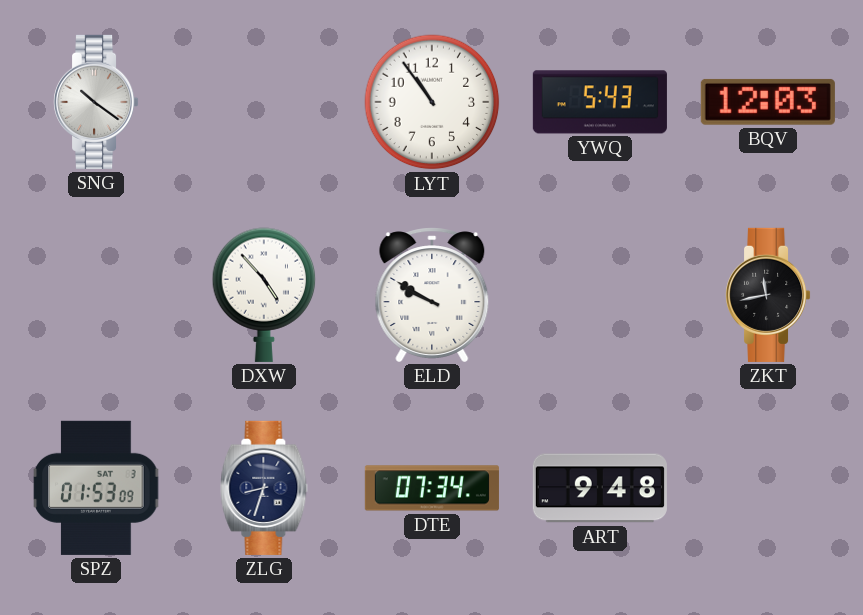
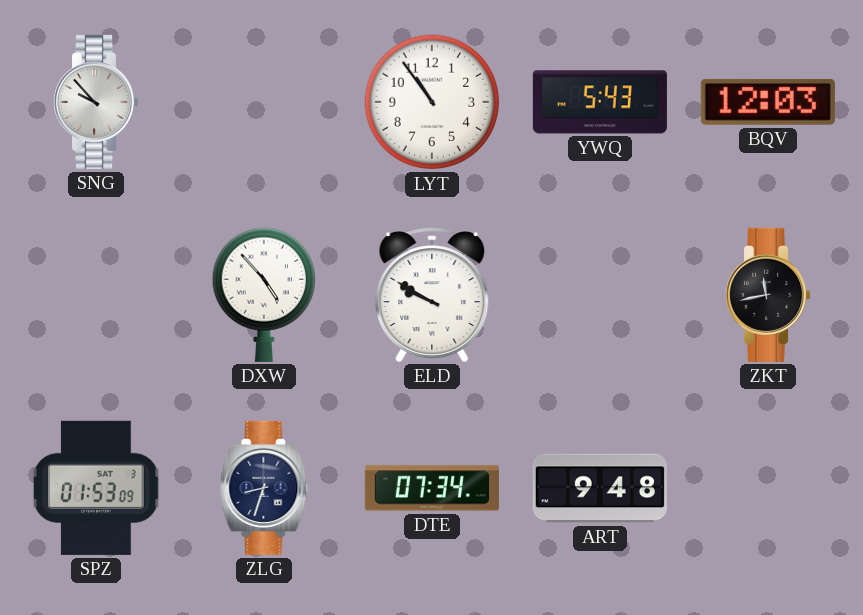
SNG: 10:21 -> 9:53 (97, 102)
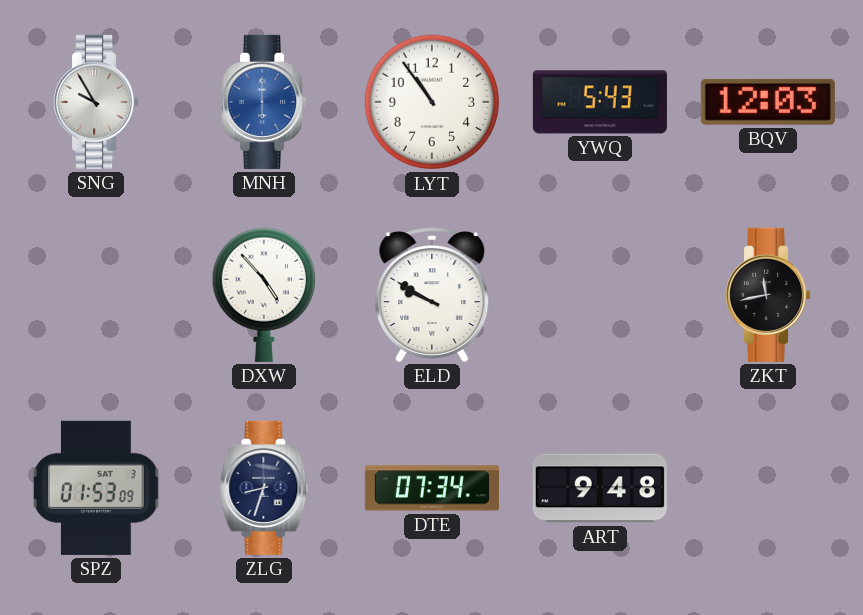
SNG: 9:53 -> 9:55 (97, 102)
MNH: none -> 6:00 (265, 102)
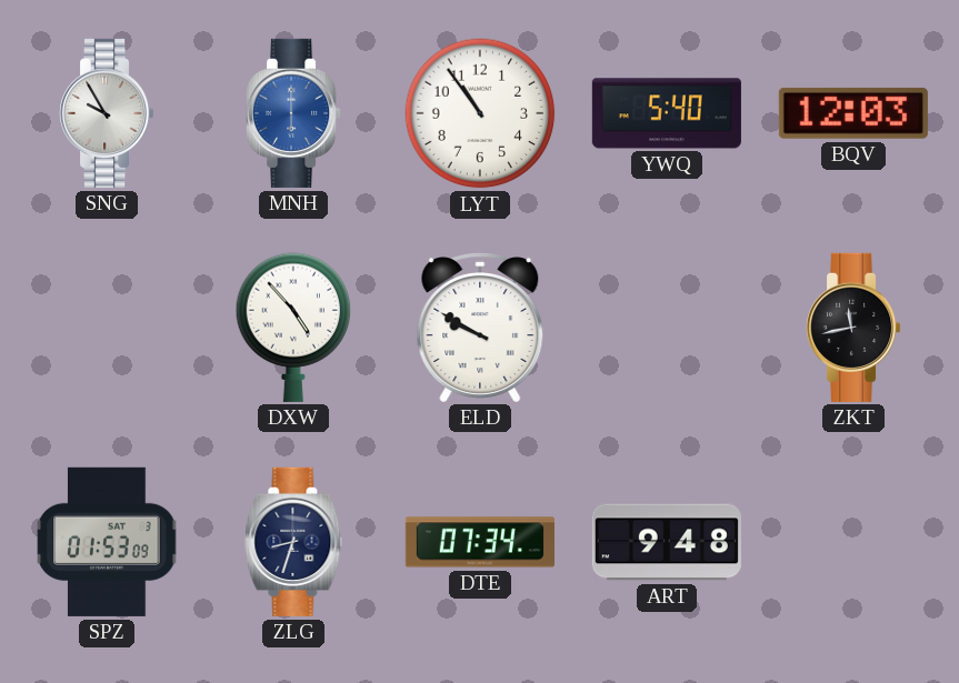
YWQ: 5:43 -> 5:40 (667, 113)
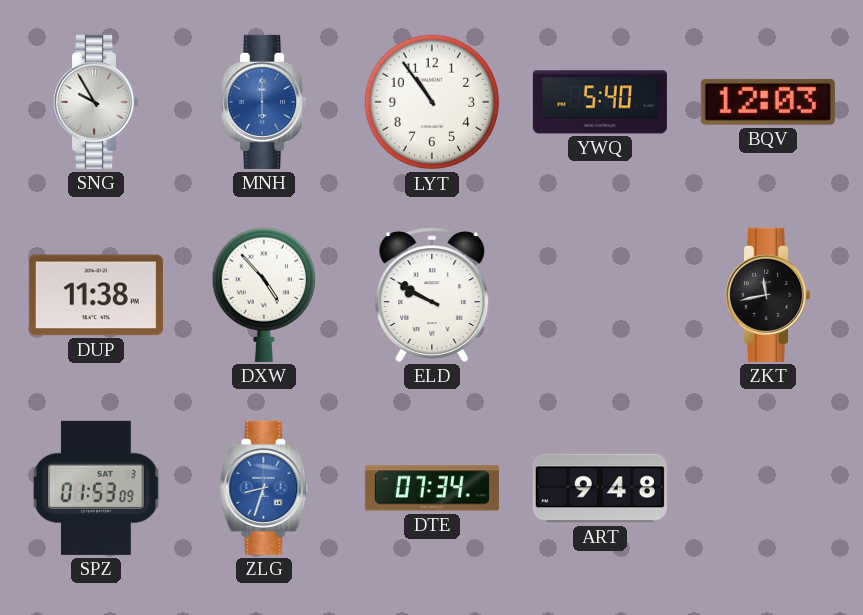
DUP: none -> 11:38 (96, 295)
ZLG dial: navy -> blue (264, 488)
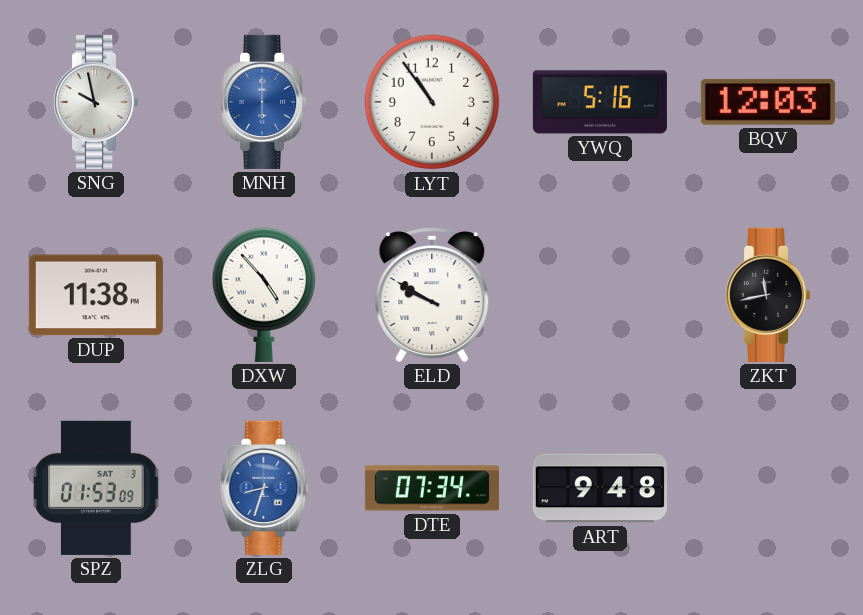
SNG: 9:55 -> 9:58 (97, 102)
YWQ: 5:40 -> 5:16 (600, 102)
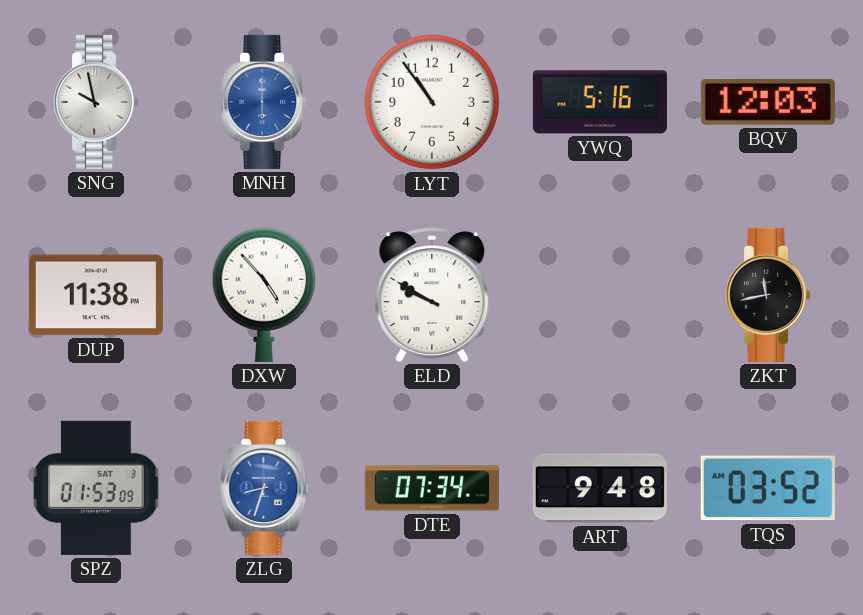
TQS: none -> 03:52 (768, 488)
